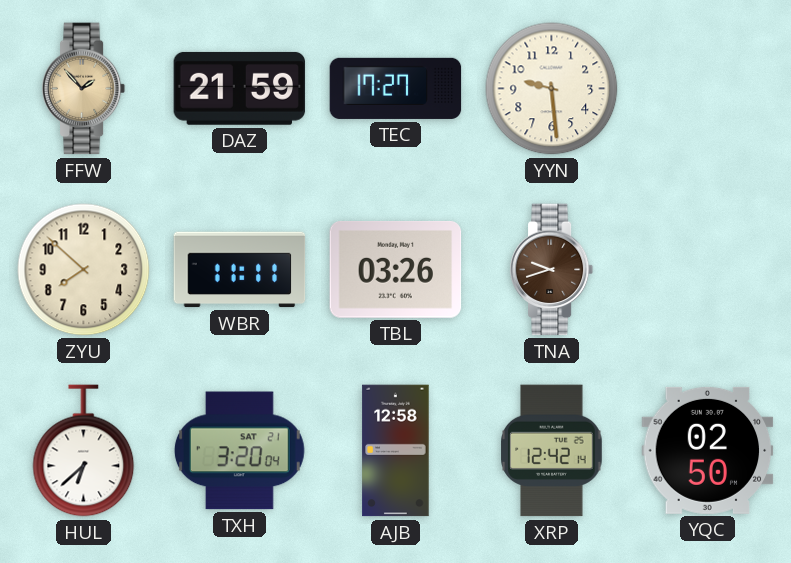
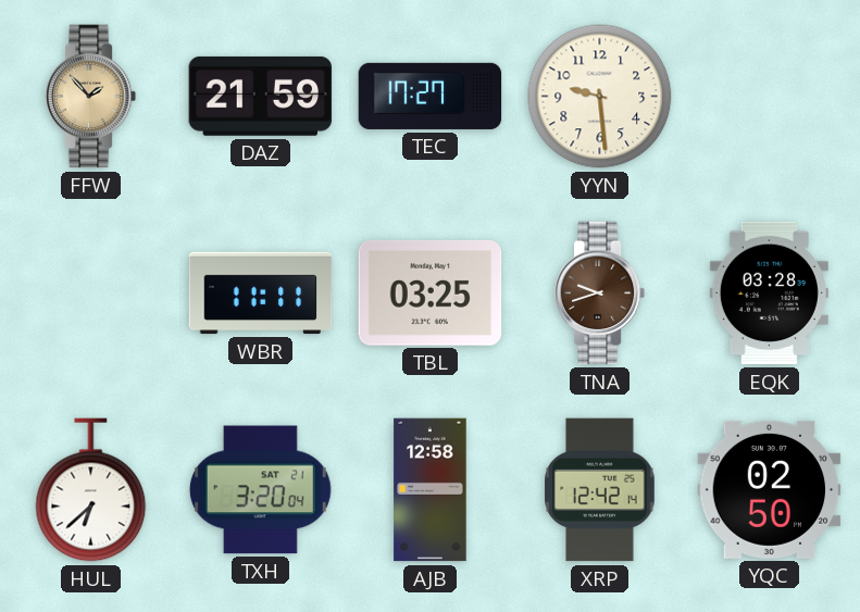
ZYU: 7:52 -> none (84, 270)
TBL: 03:26 -> 03:25 (431, 292)
EQK: none -> 03:28 (769, 293)
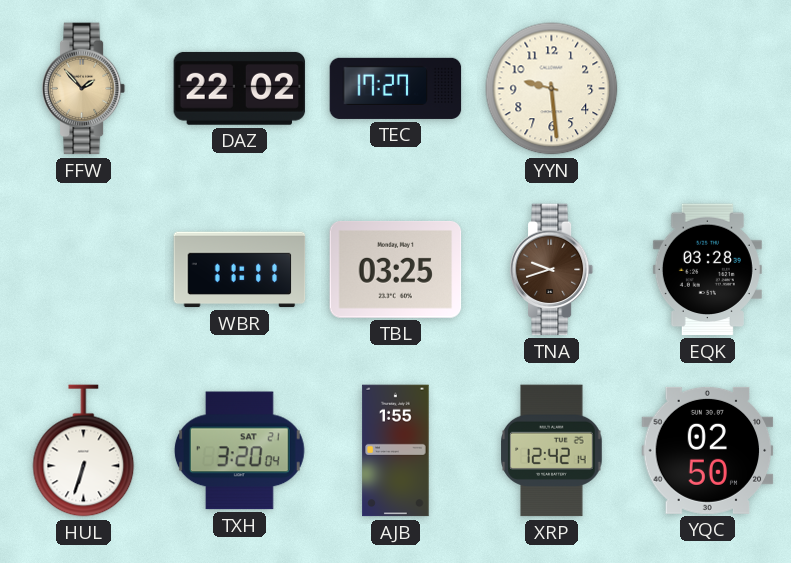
DAZ: 21:59 -> 22:02 (240, 88)
HUL: 6:38 -> 6:33 (84, 451)
AJB: 12:58 -> 1:55 (396, 451)
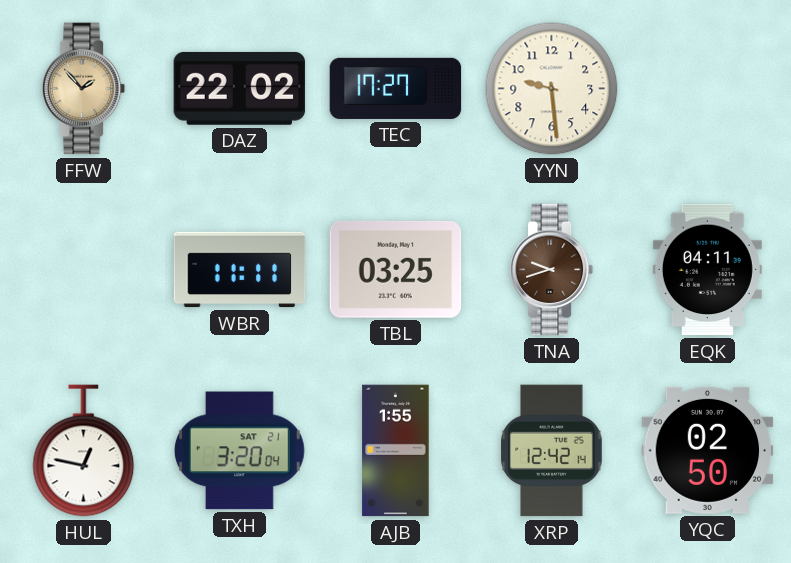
EQK: 03:28 -> 04:11 (707, 270)
HUL: 6:33 -> 12:47 (84, 451)
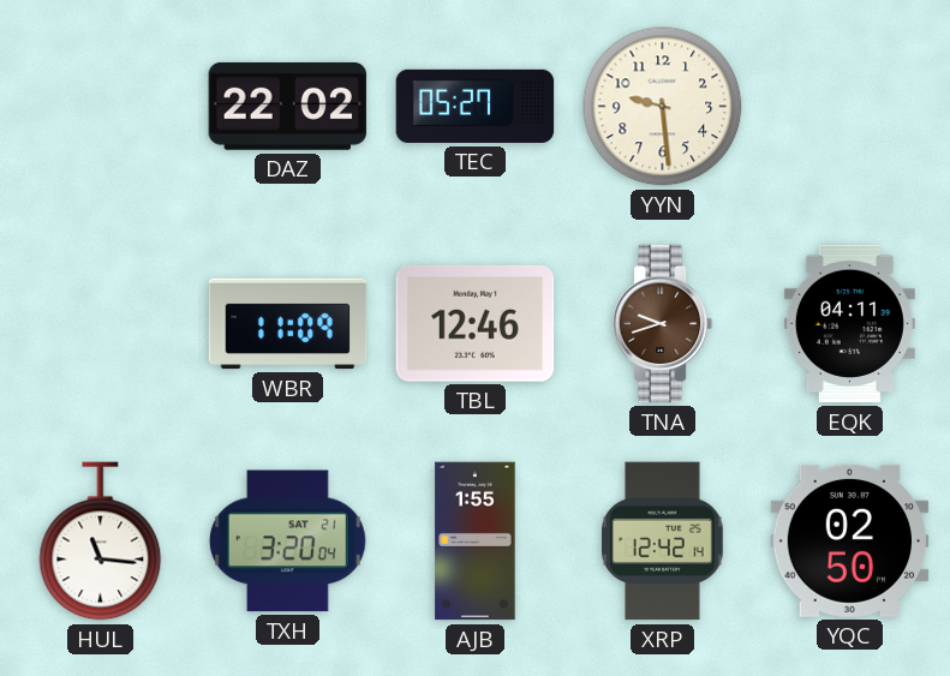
FFW: 1:53 -> none (84, 89)
TEC: 17:27 -> 05:27 (476, 106)
WBR: 11:11 -> 11:09 (288, 324)
TBL: 03:25 -> 12:46 (476, 323)
HUL: 12:47 -> 11:16 (101, 542)
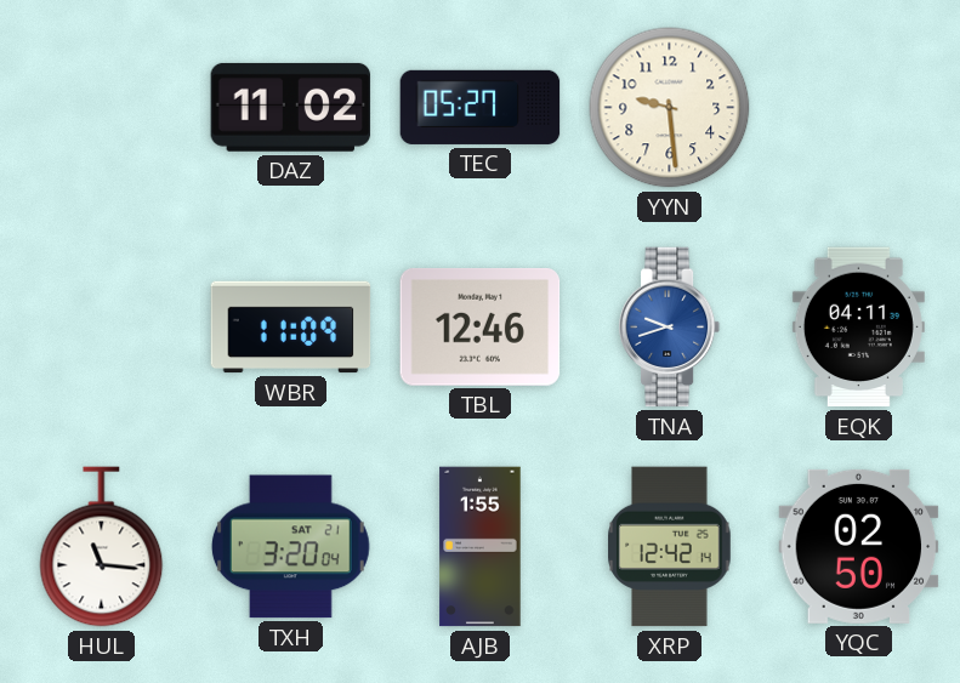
DAZ: 22:02 -> 11:02 (291, 107)
TNA dial: brown -> blue (670, 328)
